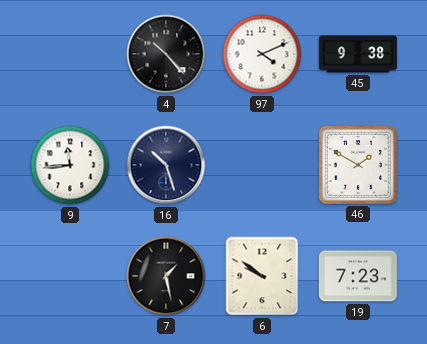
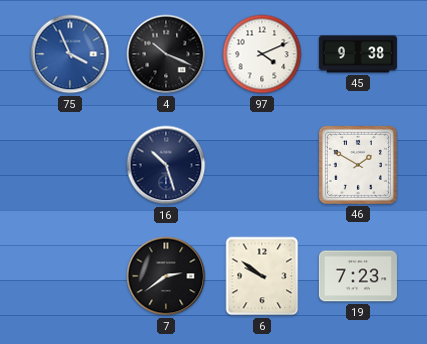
75: none -> 3:56 (70, 54)
4: 10:23 -> 10:19 (166, 54)
9: 11:44 -> none (70, 165)
7: 1:28 -> 2:39 (166, 276)
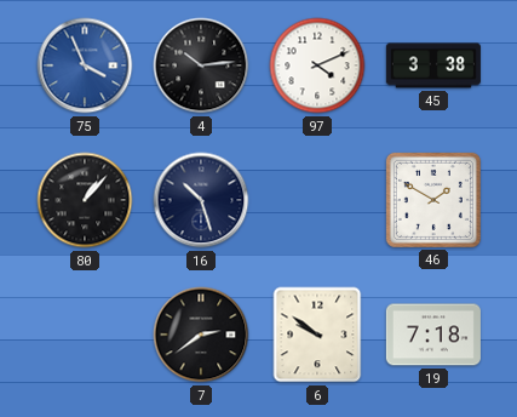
4: 10:19 -> 10:14 (201, 65)
45: 9:38 -> 3:38 (433, 65)
80: none -> 1:07 (85, 200)
19: 7:23 -> 7:18 (433, 335)
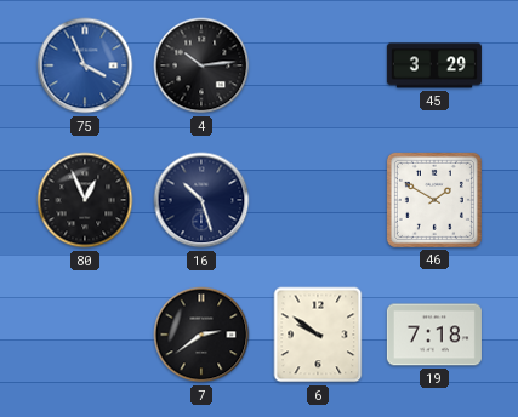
97: 4:11 -> none (317, 65)
45: 3:38 -> 3:29 (434, 65)
80: 1:07 -> 12:56 (85, 200)
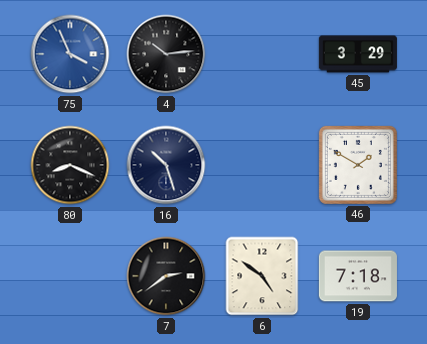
80: 12:56 -> 8:19 (70, 165)
6: 9:51 -> 4:51 (262, 276)
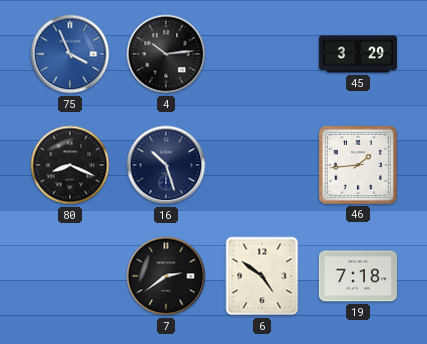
46: 1:50 -> 1:44 (358, 165)
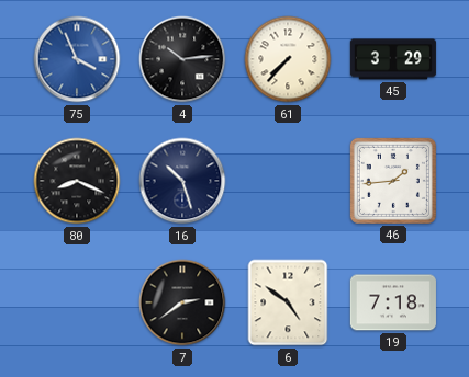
61: none -> 7:37 (288, 59)
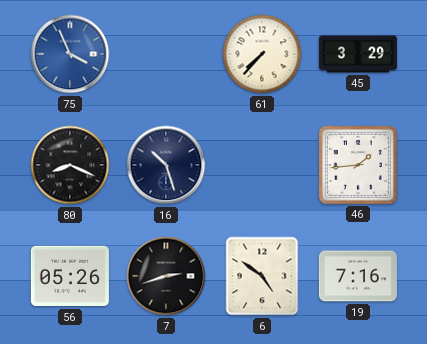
4: 10:14 -> none (182, 59)
56: none -> 05:26 (70, 276)
7: 2:39 -> 2:42 (166, 276)
19: 7:18 -> 7:16 (358, 276)
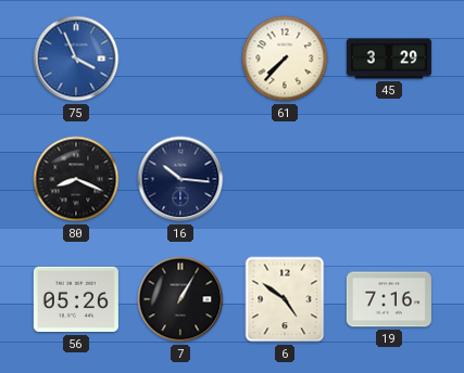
16: 10:27 -> 10:16 (180, 179)
46: 1:44 -> none (358, 165)
7: 2:42 -> 1:05 (180, 299)
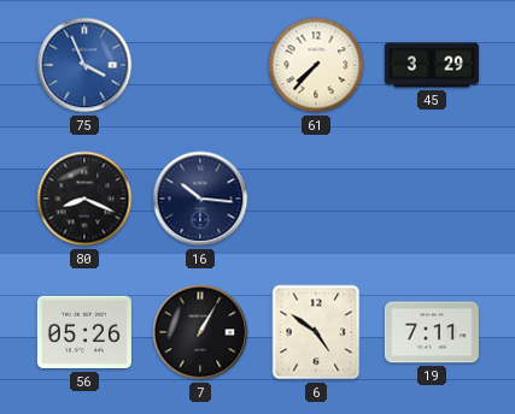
19: 7:16 -> 7:11 (432, 332)
